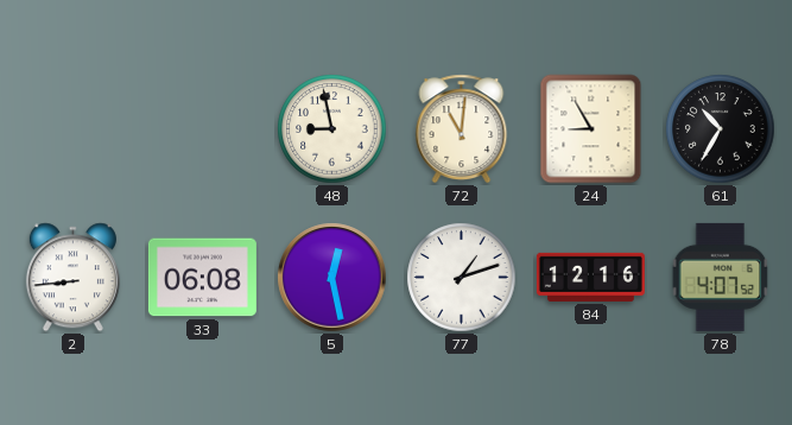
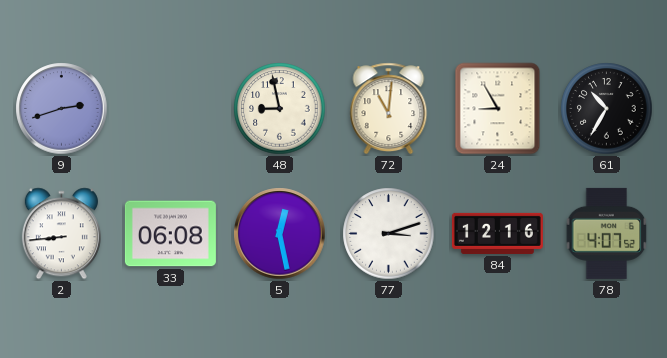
9: none -> 2:42 (62, 109)
77: 1:12 -> 3:12 (389, 234)
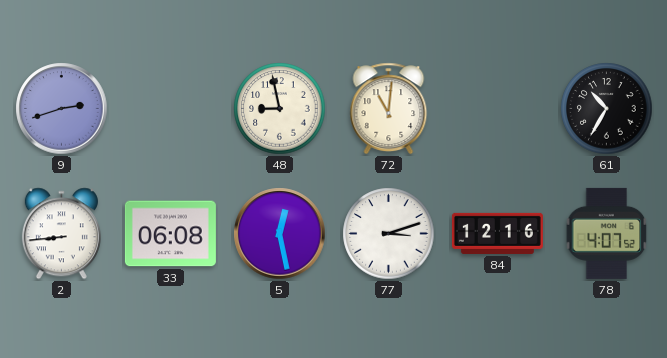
24: 8:55 -> none (498, 109)
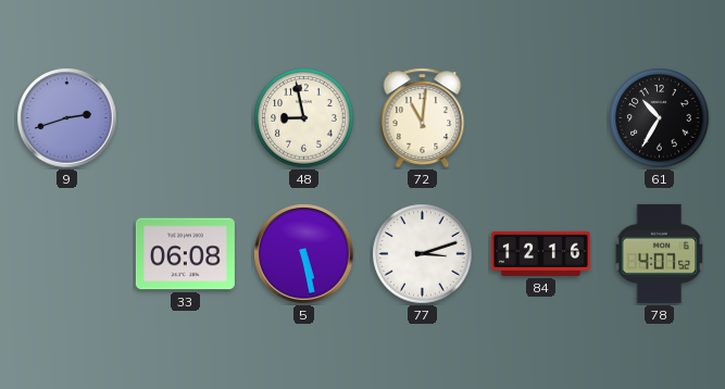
2: 8:44 -> none (61, 234)
5: 12:28 -> 5:28 (304, 254)
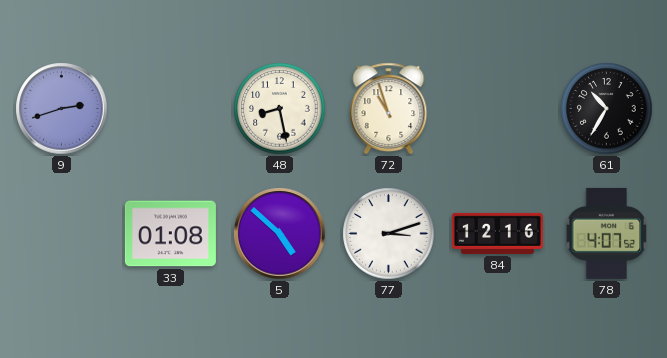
48: 8:58 -> 8:28 (280, 109)
72: 11:01 -> 10:57 (389, 109)
33: 06:08 -> 01:08 (170, 234)
5: 5:28 -> 4:52 (280, 234)
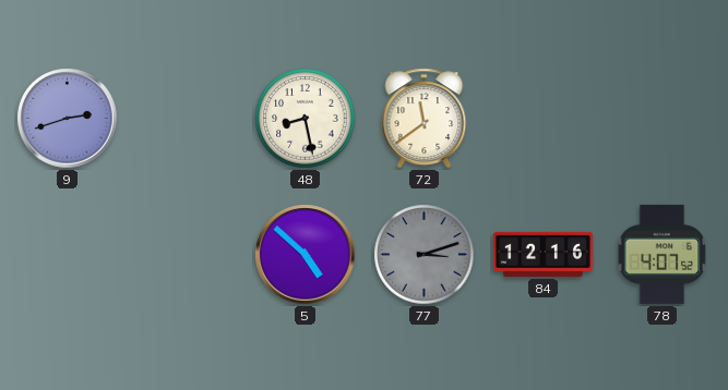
72: 10:57 -> 11:39 (425, 119)
61: 10:35 -> none (607, 109)
33: 01:08 -> none (170, 234)
77 dial: white -> grey (425, 255)
